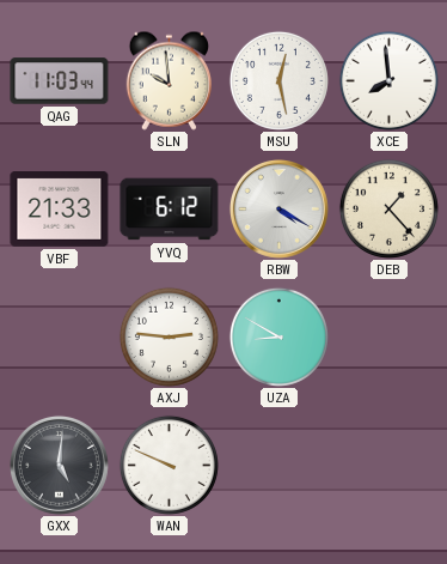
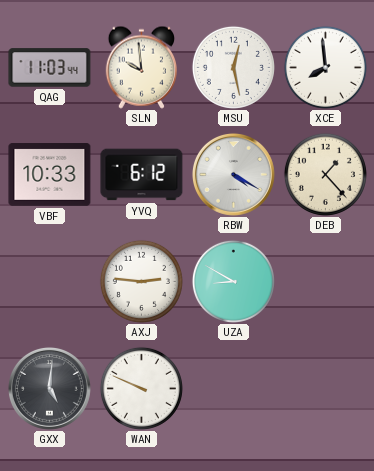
VBF: 21:33 -> 10:33 (50, 175)
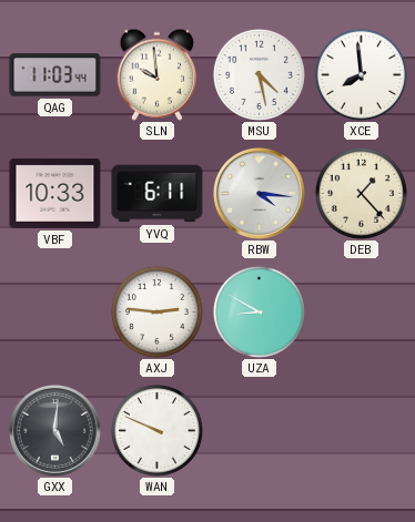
MSU: 12:28 -> 4:28 (259, 74)
YVQ: 6:12 -> 6:11 (158, 194)
RBW: 4:20 -> 4:16 (259, 193)
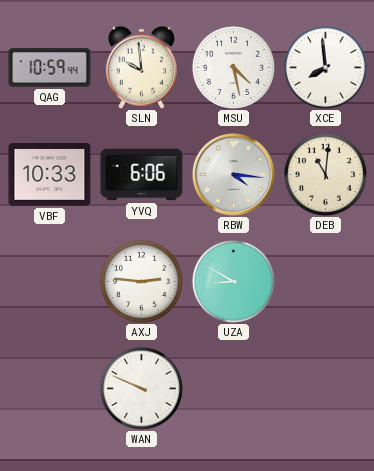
QAG: 11:03 -> 10:59 (50, 68)
YVQ: 6:11 -> 6:06 (142, 175)
DEB: 1:23 -> 11:01 (325, 174)
GXX: 5:01 -> none (54, 430)
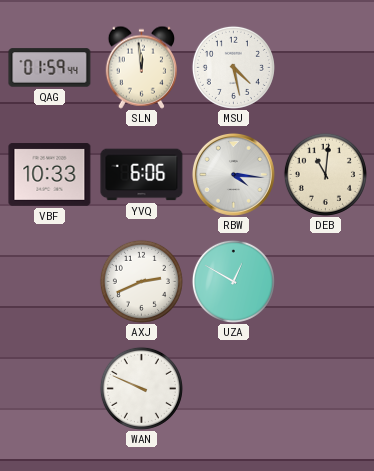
QAG: 10:59 -> 01:59 (50, 68)
SLN: 9:59 -> 11:59 (141, 67)
XCE: 7:59 -> none (325, 67)
AXJ: 2:46 -> 2:41 (141, 281)
UZA: 8:50 -> 12:50 (233, 281)
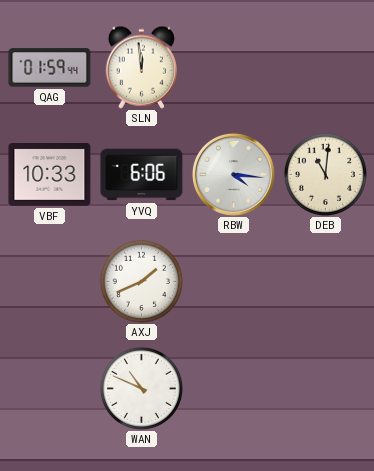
MSU: 4:28 -> none (233, 67)
AXJ: 2:41 -> 1:41 (141, 281)
UZA: 12:50 -> none (233, 281)
WAN: 9:49 -> 10:49 (141, 388)
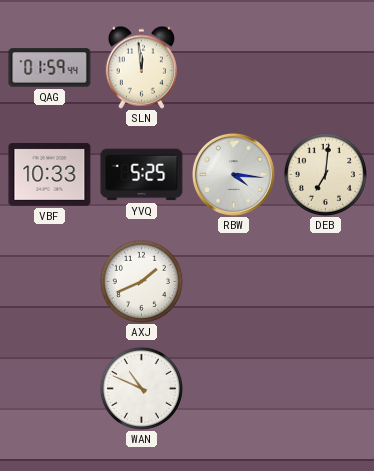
YVQ: 6:06 -> 5:25 (142, 175)
DEB: 11:01 -> 7:01 (325, 174)
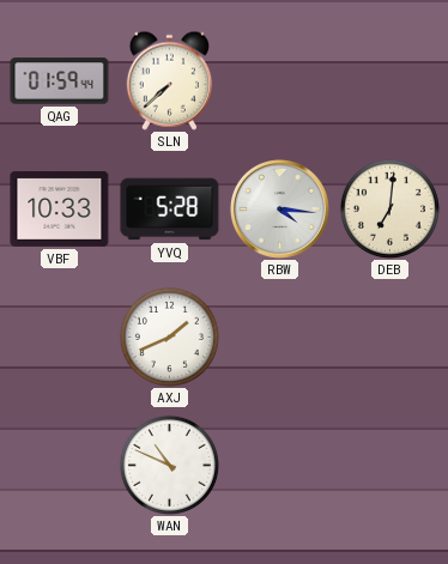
SLN: 11:59 -> 7:38 (169, 80)
YVQ: 5:25 -> 5:28 (170, 210)
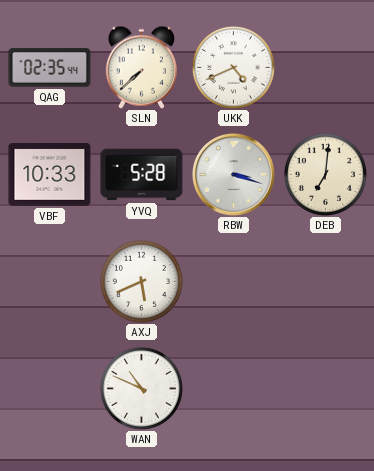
QAG: 01:59 -> 02:35 (50, 68)
UKK: none -> 4:41 (233, 67)
RBW: 4:16 -> 3:18 (233, 174)
AXJ: 1:41 -> 5:41 (141, 281)
